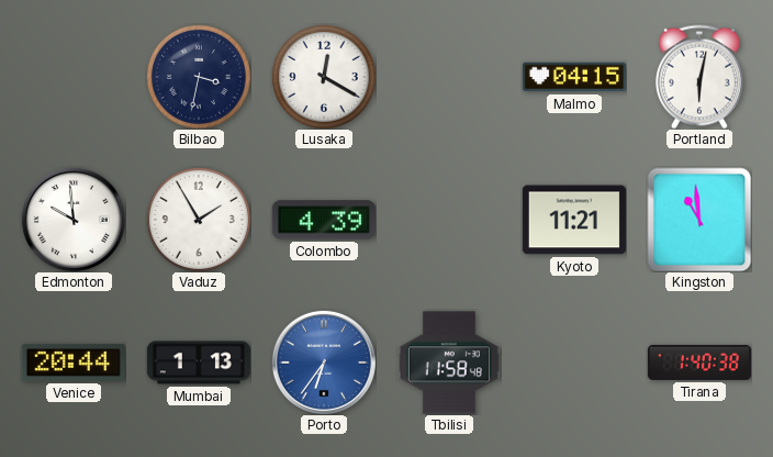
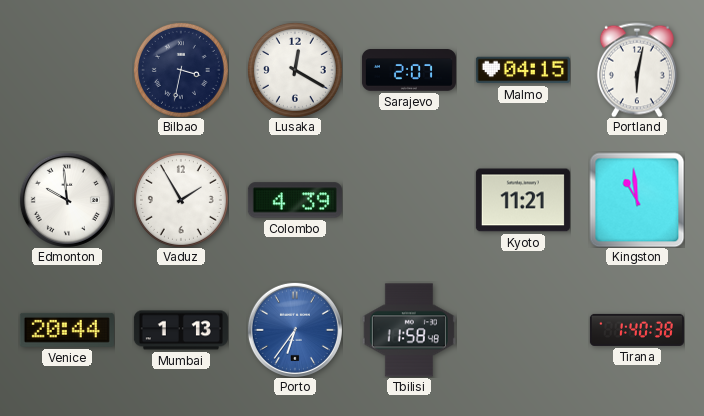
Sarajevo: none -> 2:07 (409, 70)
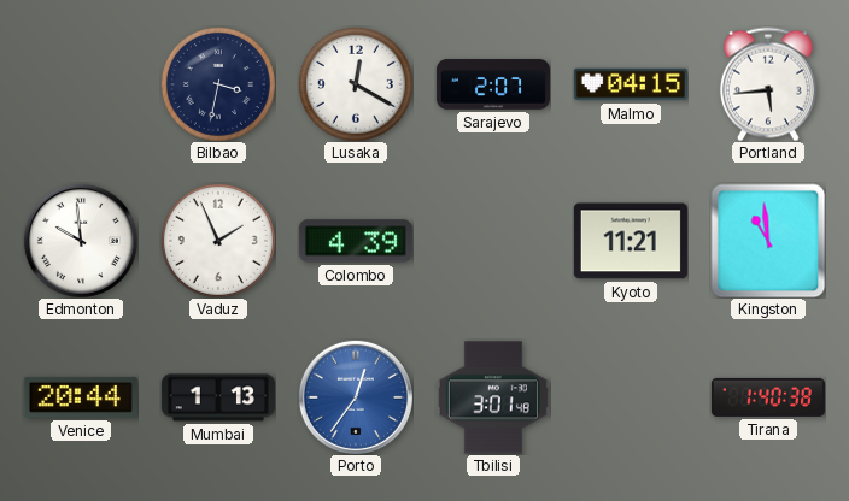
Portland: 6:02 -> 5:44 (768, 84)
Vaduz: 1:55 -> 1:56 (218, 241)
Porto: 6:36 -> 12:36 (356, 397)
Tbilisi: 11:58 -> 3:01 (493, 397)
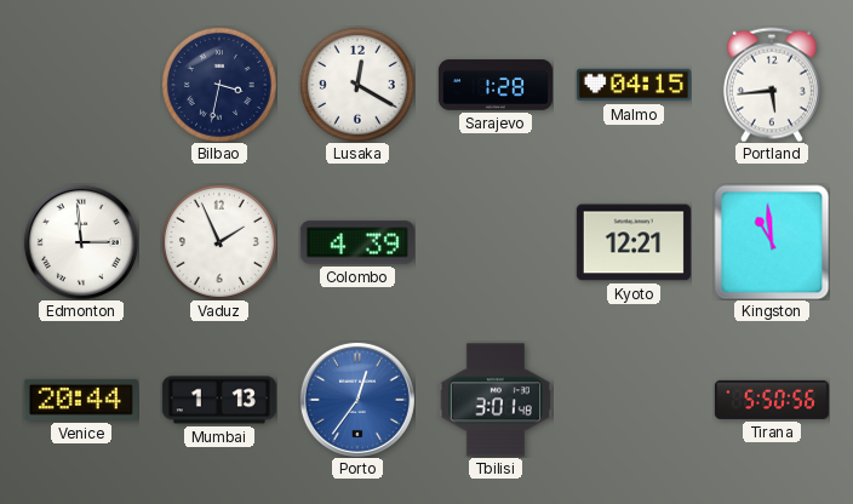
Sarajevo: 2:07 -> 1:28 (496, 85)
Edmonton: 9:59 -> 2:59 (81, 242)
Kyoto: 11:21 -> 12:21 (634, 242)
Tirana: 1:40 -> 5:50 (772, 400)
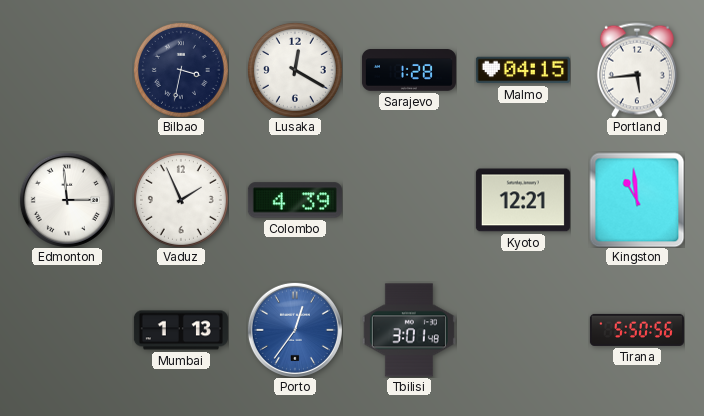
Venice: 20:44 -> none (81, 400)
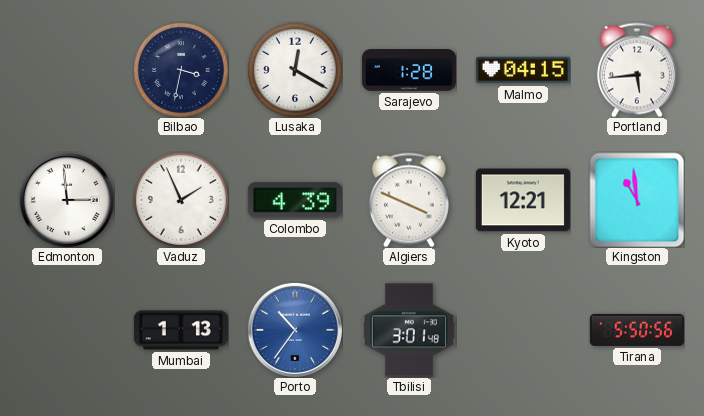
Algiers: none -> 3:49 (409, 200)
Porto: 12:36 -> 10:36 (295, 330)
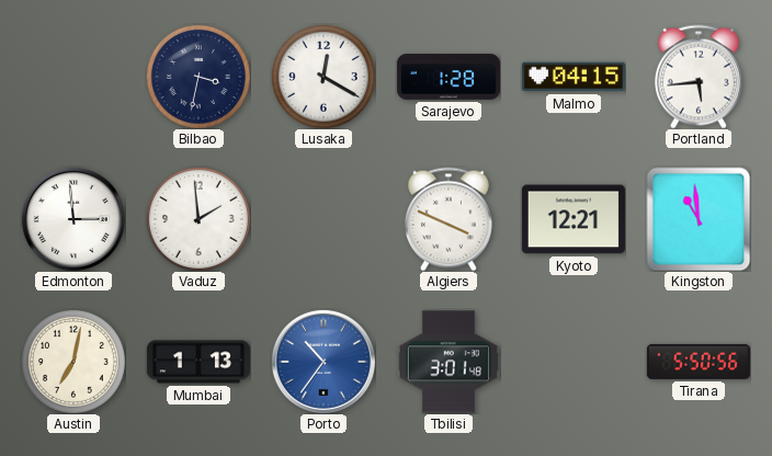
Vaduz: 1:56 -> 1:59 (198, 219)
Colombo: 4:39 -> none (295, 200)
Austin: none -> 7:02 (73, 362)
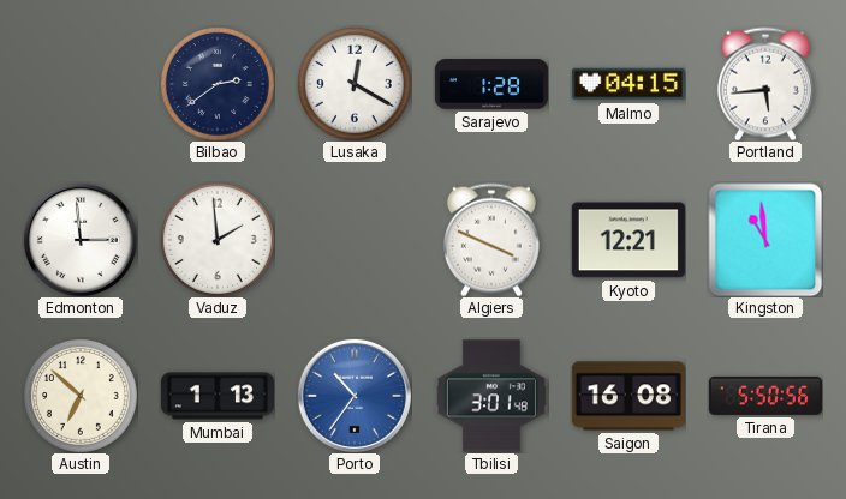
Bilbao: 3:32 -> 2:39 (218, 84)
Austin: 7:02 -> 6:52 (81, 396)
Saigon: none -> 16:08 (628, 396)
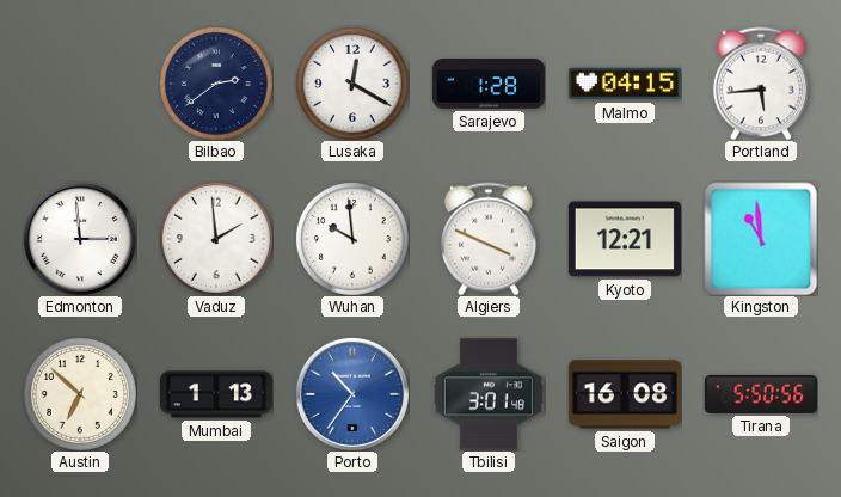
Wuhan: none -> 9:59 (352, 239)
